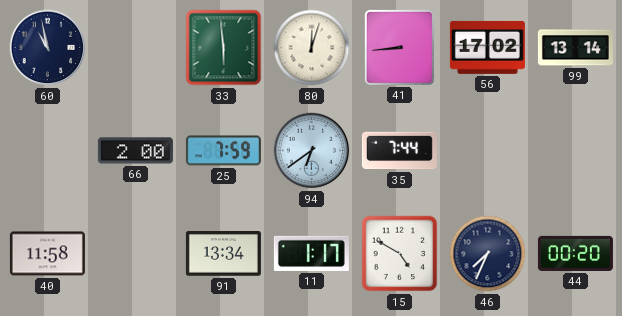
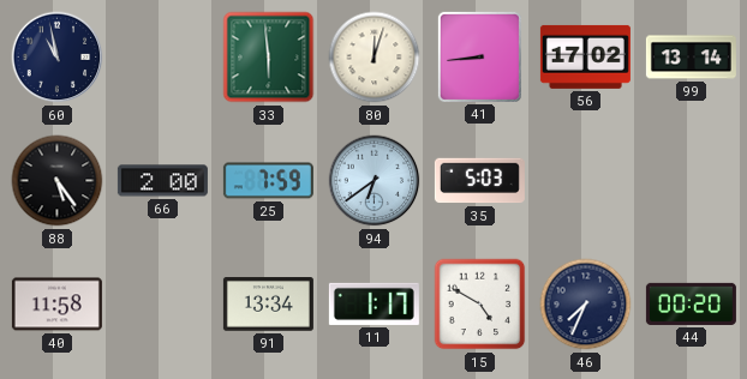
88: none -> 5:24 (58, 181)
35: 7:44 -> 5:03 (479, 181)
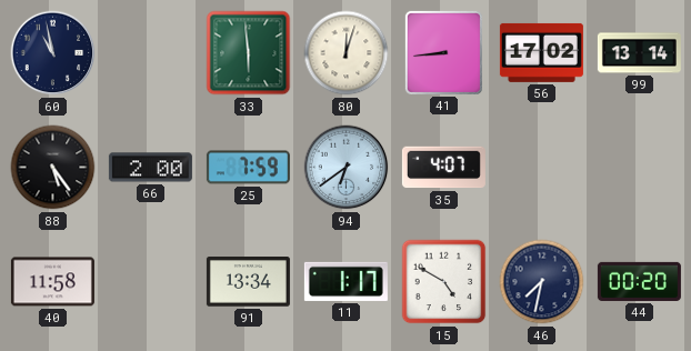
35: 5:03 -> 4:07 (443, 168)
46: 7:34 -> 7:32 (542, 282)
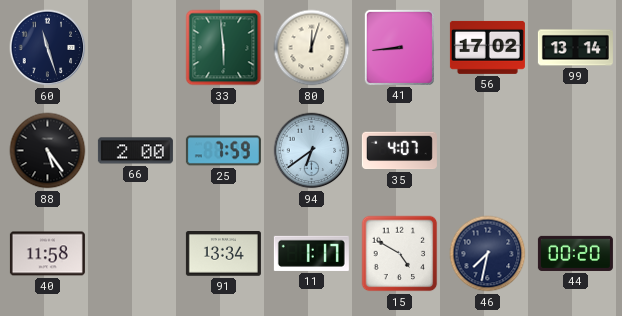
60: 10:58 -> 11:27 (48, 48)
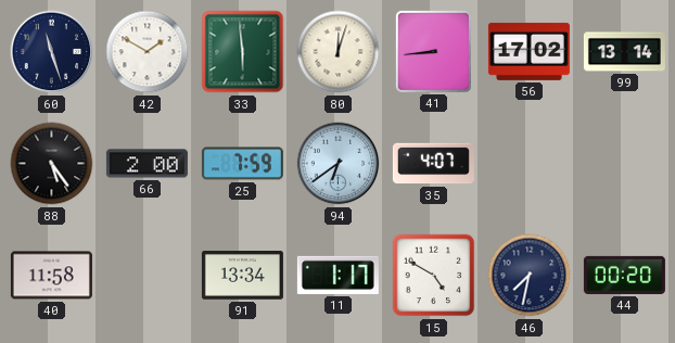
42: none -> 1:50 (148, 52)
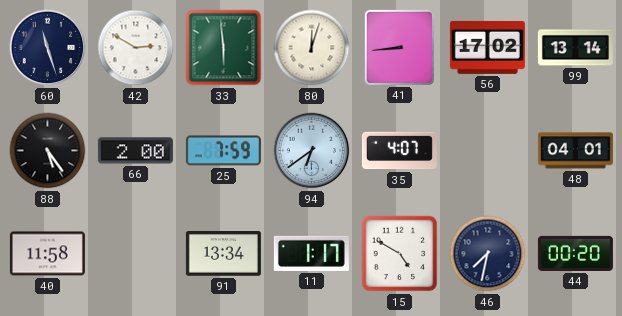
42: 1:50 -> 2:50 (136, 48)
48: none -> 04:01 (575, 151)
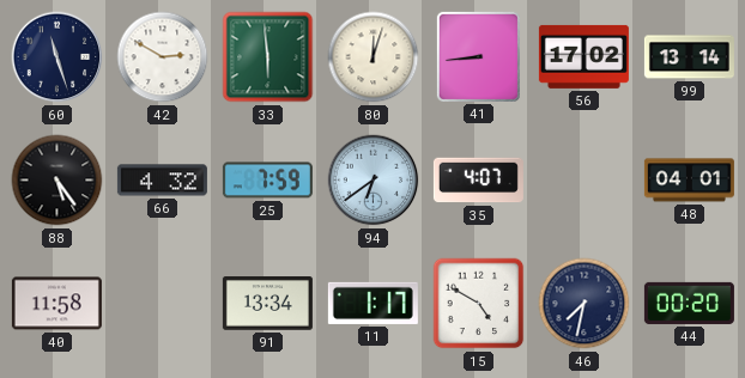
66: 2:00 -> 4:32 (162, 181)
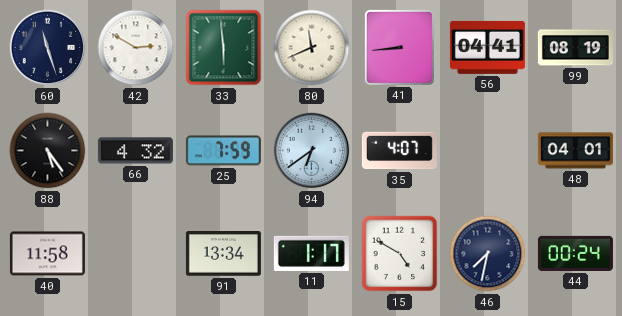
80: 12:03 -> 11:41 (312, 48)
56: 17:02 -> 04:41 (487, 47)
99: 13:14 -> 08:19 (575, 48)
44: 00:20 -> 00:24 (575, 253)
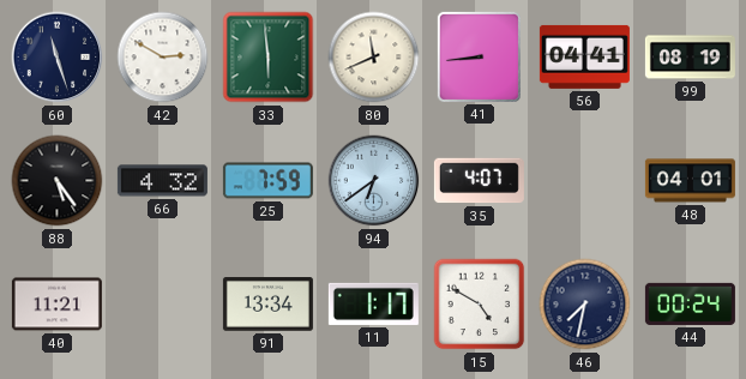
40: 11:58 -> 11:21 (56, 305)
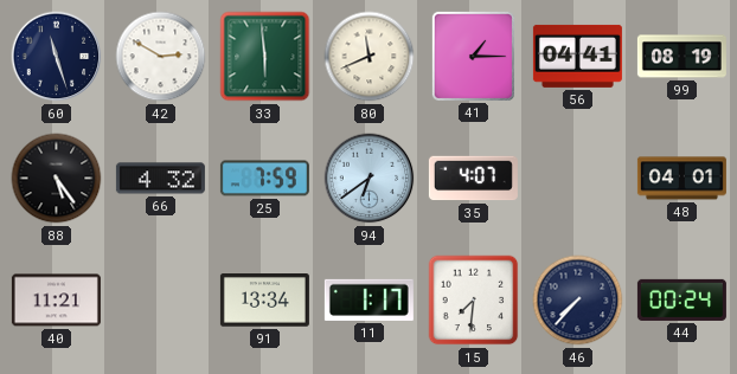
41: 8:44 -> 1:15 (473, 56)
15: 4:50 -> 7:31 (474, 301)
46: 7:32 -> 7:37 (578, 301)
